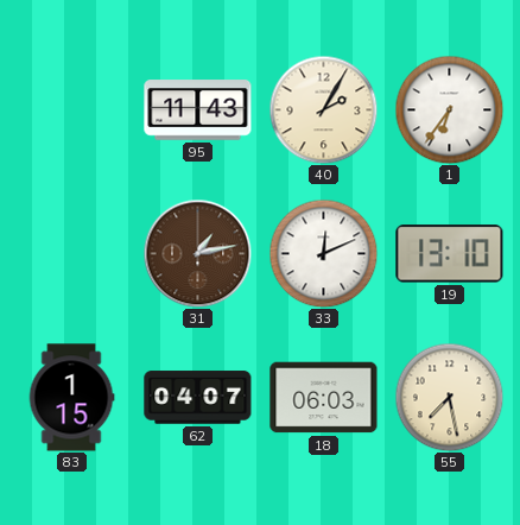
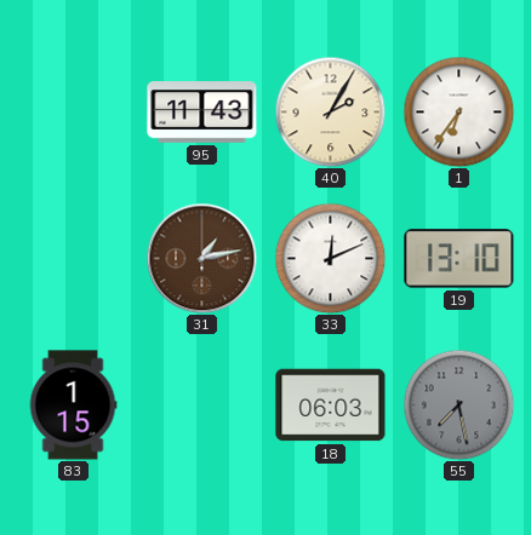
62: 04:07 -> none (198, 398)
55 dial: cream -> grey (458, 404)
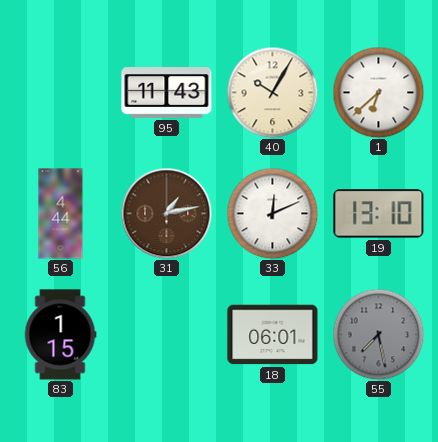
40: 2:05 -> 10:05 (272, 92)
1: 6:36 -> 6:38 (378, 92)
56: none -> 4:44 (61, 214)
18: 06:03 -> 06:01 (273, 335)
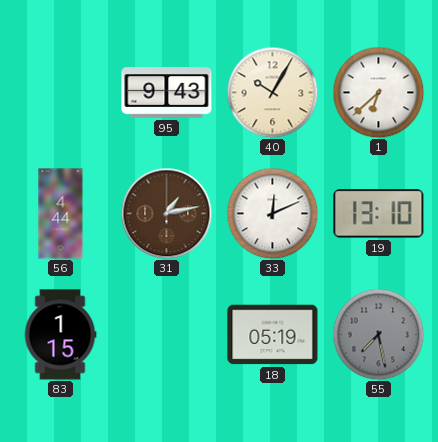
95: 11:43 -> 9:43 (167, 93)
18: 06:01 -> 05:19 (273, 335)
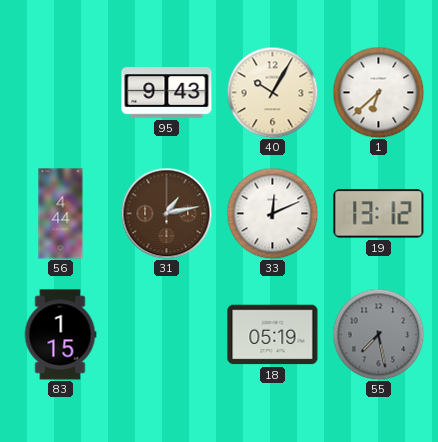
19: 13:10 -> 13:12 (379, 214)
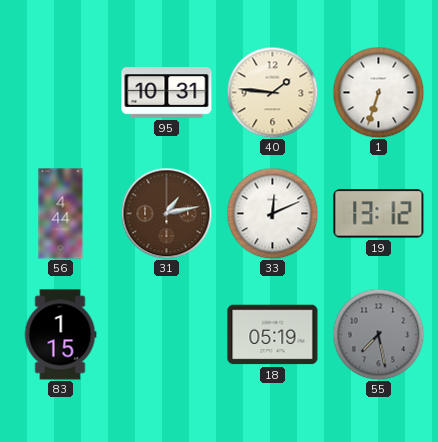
95: 9:43 -> 10:31 (167, 93)
40: 10:05 -> 1:46 (272, 92)
1: 6:38 -> 6:33 (378, 92)
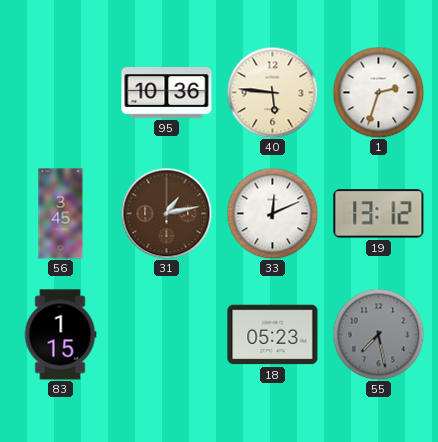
95: 10:31 -> 10:36 (167, 93)
40: 1:46 -> 5:46 (272, 92)
1: 6:33 -> 2:33 (378, 92)
56: 4:44 -> 3:45 (61, 214)
18: 05:19 -> 05:23 (273, 335)
